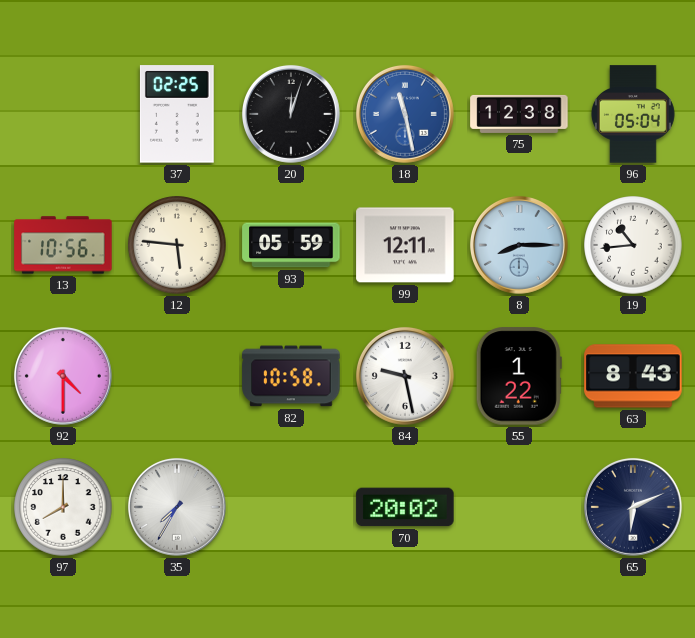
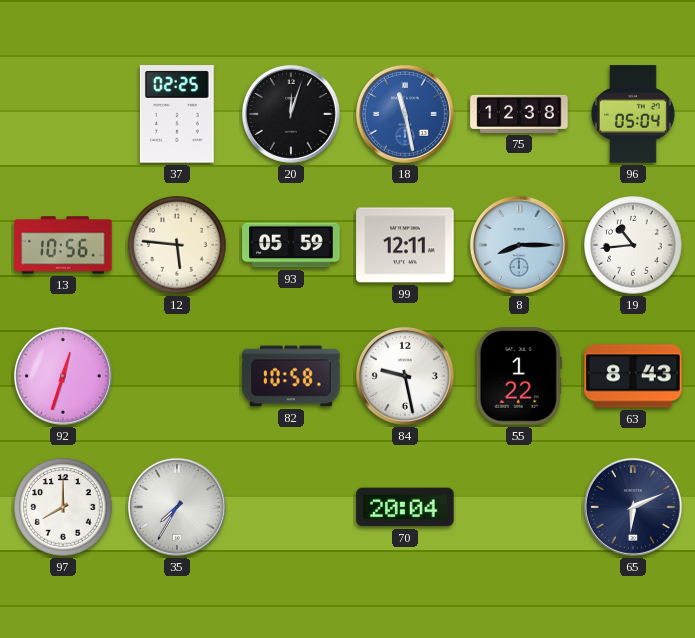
92: 4:30 -> 12:33 (63, 376)
70: 20:02 -> 20:04 (405, 507)
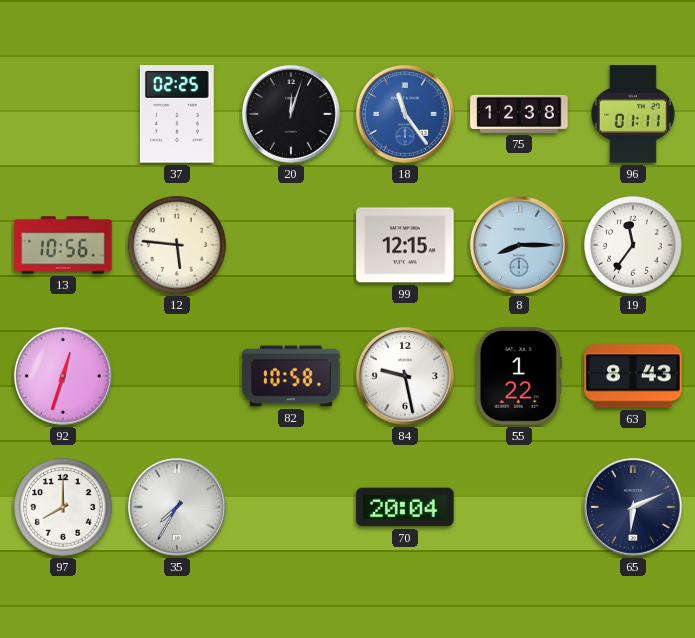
18: 11:28 -> 11:24 (405, 114)
96: 05:04 -> 01:11 (633, 114)
93: 05:59 -> none (291, 245)
99: 12:11 -> 12:15 (405, 245)
19: 10:44 -> 11:36 (633, 245)
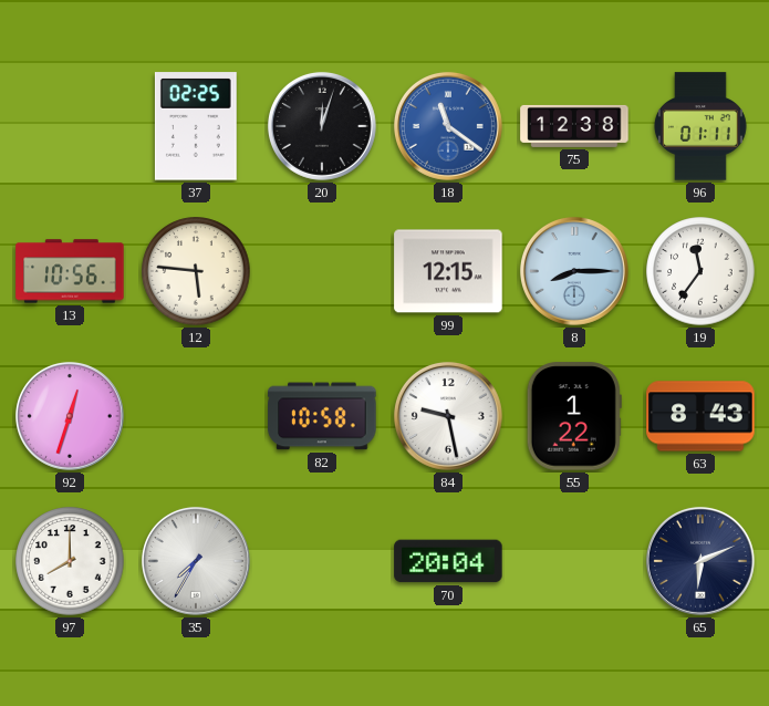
18: 11:24 -> 11:21 (448, 126)
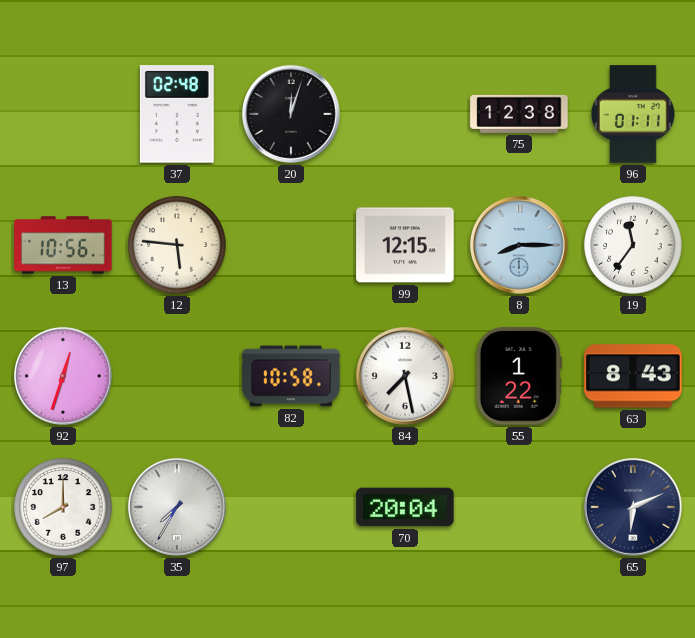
37: 02:25 -> 02:48 (177, 114)
18: 11:21 -> none (448, 126)
84: 9:28 -> 7:28 (405, 376)
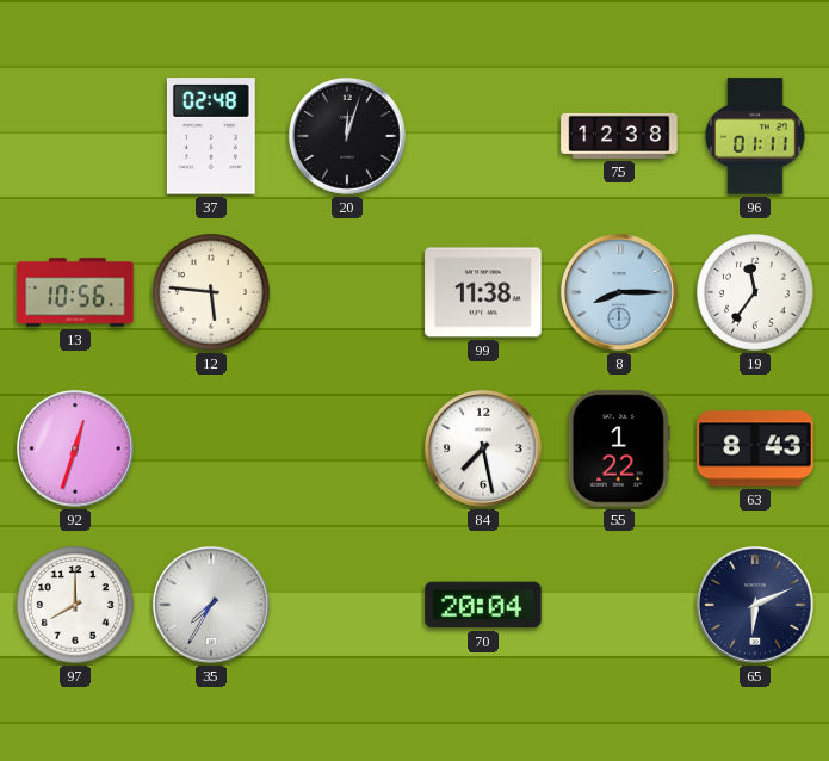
99: 12:15 -> 11:38 (483, 292)
82: 10:58 -> none (291, 376)
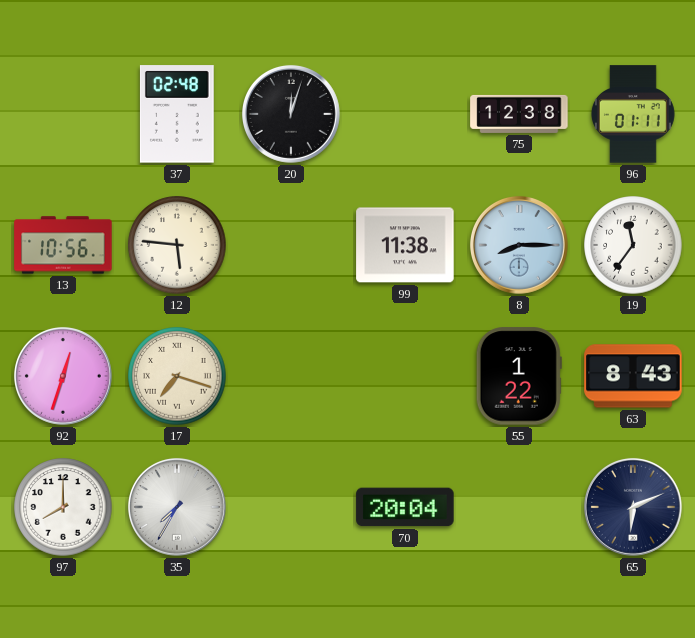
17: none -> 7:18 (177, 376)
84: 7:28 -> none (483, 448)
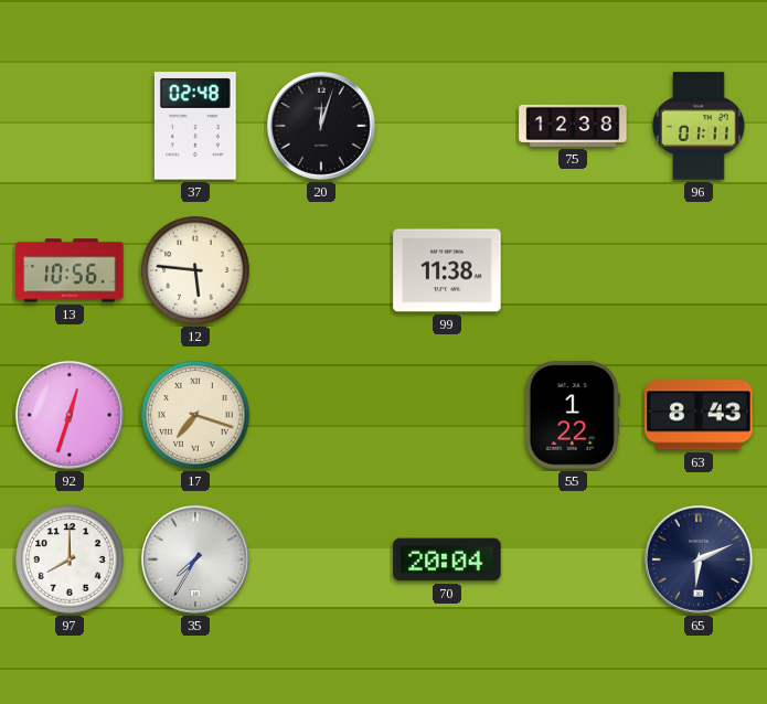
8: 8:15 -> none (519, 245)
19: 11:36 -> none (633, 245)
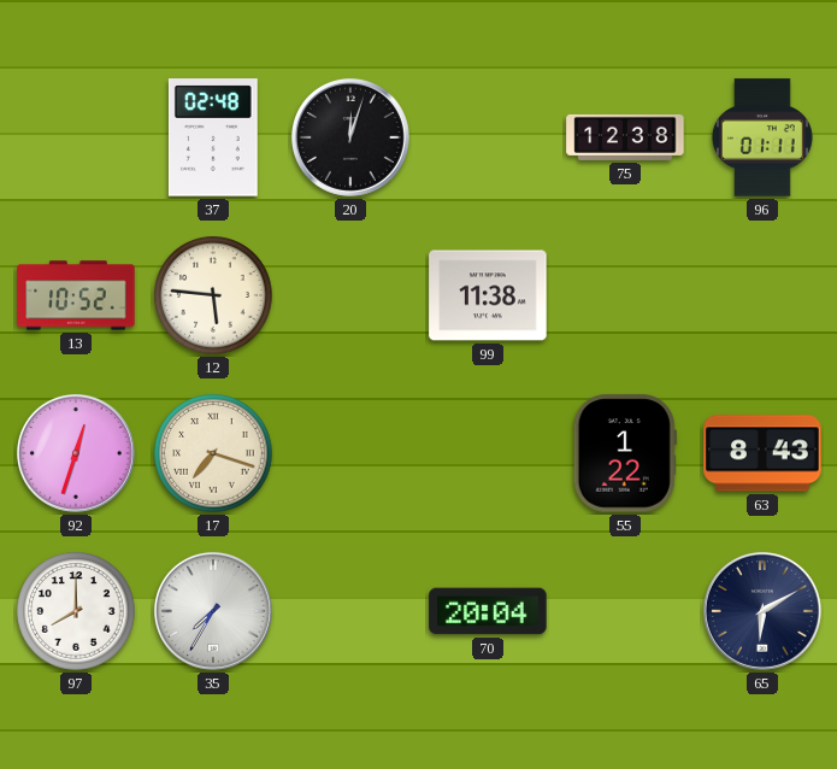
13: 10:56 -> 10:52 (76, 295)
65: 6:11 -> 6:10 (762, 611)
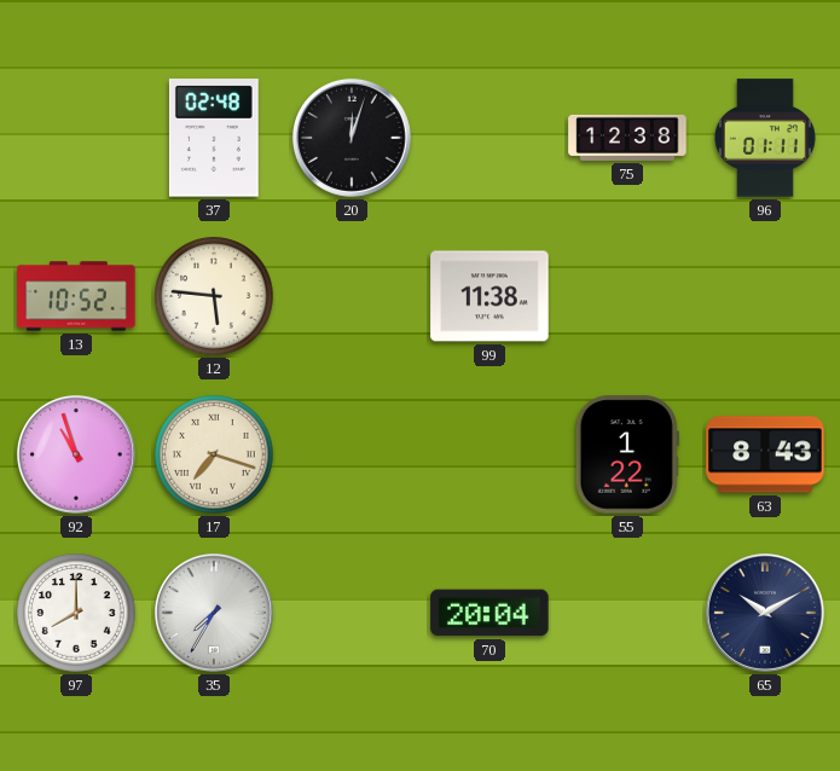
92: 12:33 -> 10:57 (76, 454)
65: 6:10 -> 10:10 (765, 613)
